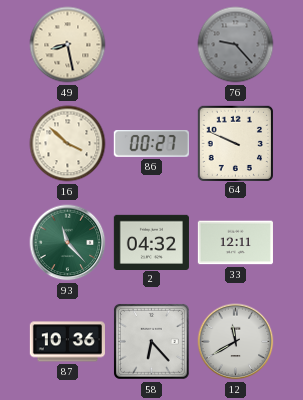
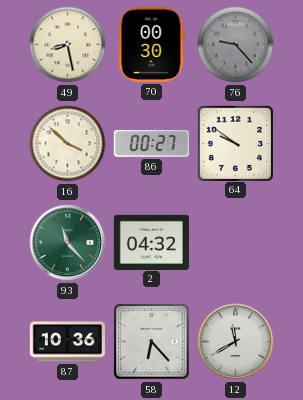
70: none -> 00:30 (152, 44)
64: 9:49 -> 9:51 (235, 143)
33: 12:11 -> none (235, 243)
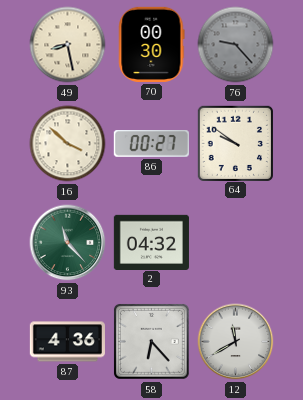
87: 10:36 -> 4:36 (67, 342)
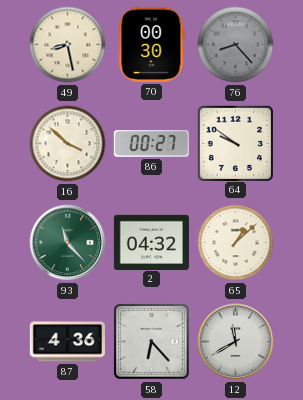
76: 9:23 -> 8:23 (236, 45)
65: none -> 1:08 (236, 243)
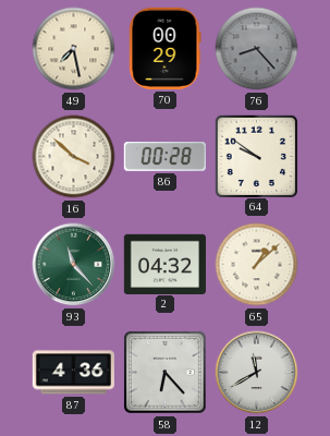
49: 8:28 -> 7:28 (74, 49)
70: 00:30 -> 00:29 (166, 48)
86: 00:27 -> 00:28 (164, 157)
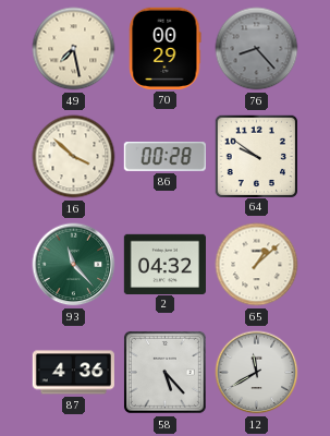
58: 6:23 -> 5:23 (164, 372)
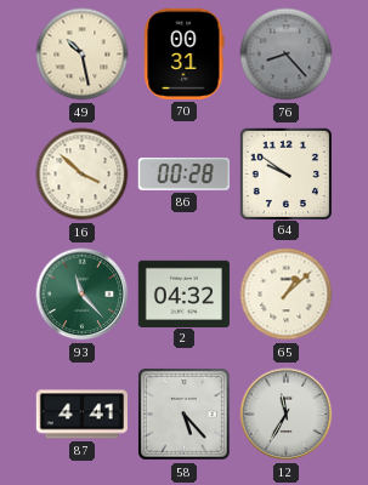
49: 7:28 -> 10:28 (83, 55)
70: 00:29 -> 00:31 (185, 53)
87: 4:36 -> 4:41 (81, 415)
12: 11:40 -> 11:35 (287, 415)
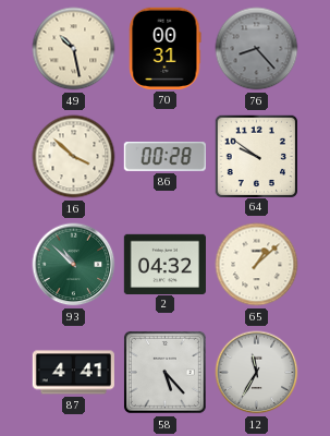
93: 11:23 -> 10:52 (74, 265)
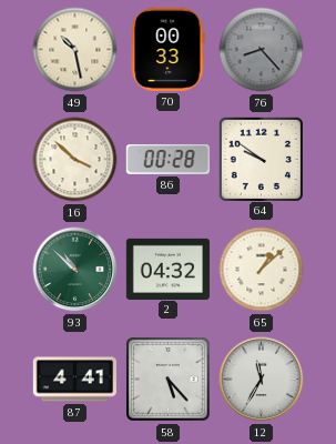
70: 00:31 -> 00:33 (169, 49)
